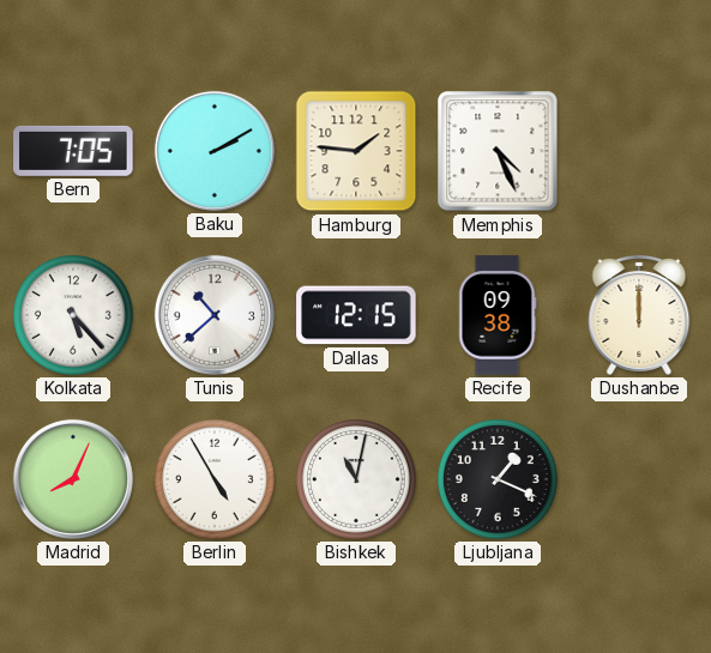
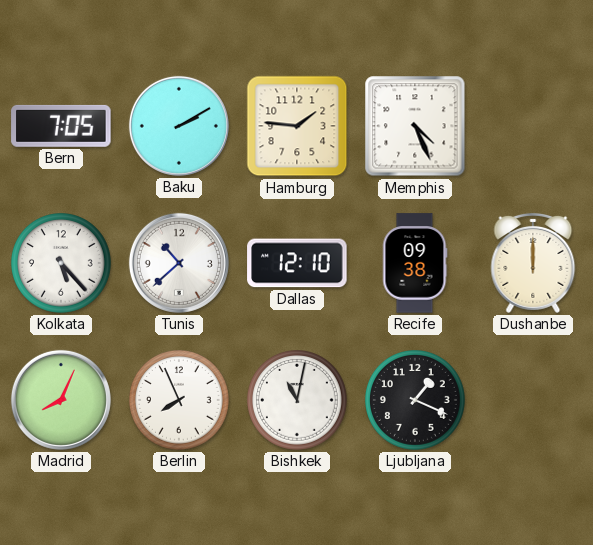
Dallas: 12:15 -> 12:10 (297, 263)
Berlin: 4:55 -> 7:56 (180, 401)
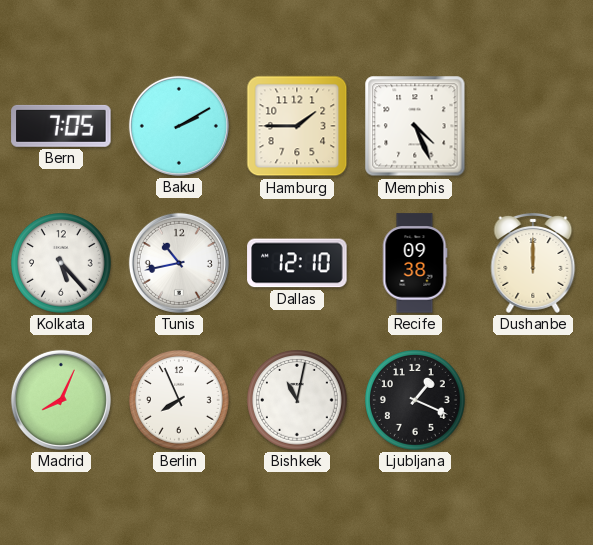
Hamburg: 1:46 -> 1:45 (297, 126)
Tunis: 10:38 -> 10:43 (179, 263)
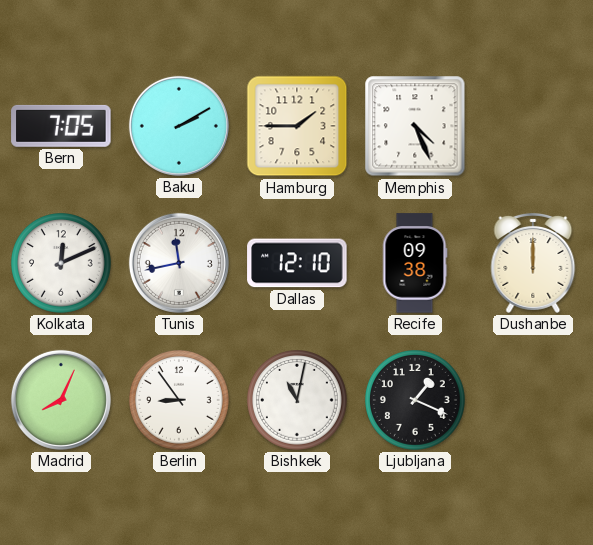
Kolkata: 5:23 -> 12:11 (62, 264)
Tunis: 10:43 -> 11:43 (179, 263)
Berlin: 7:56 -> 8:54 (180, 401)
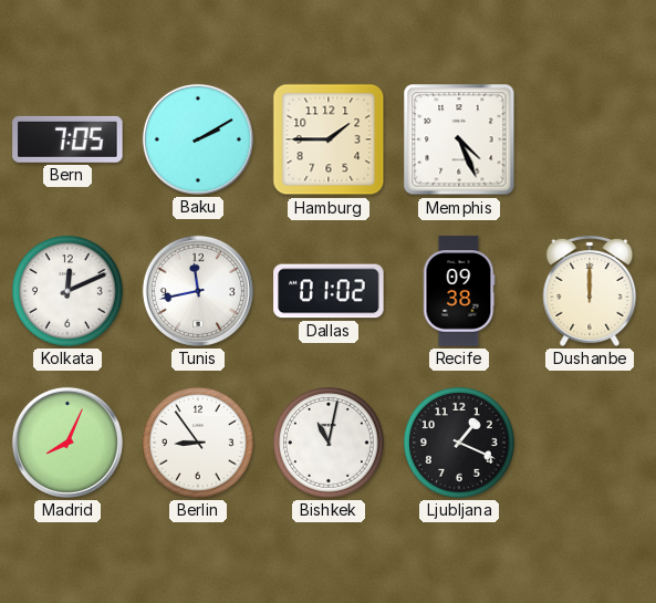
Dallas: 12:10 -> 01:02 (329, 291)
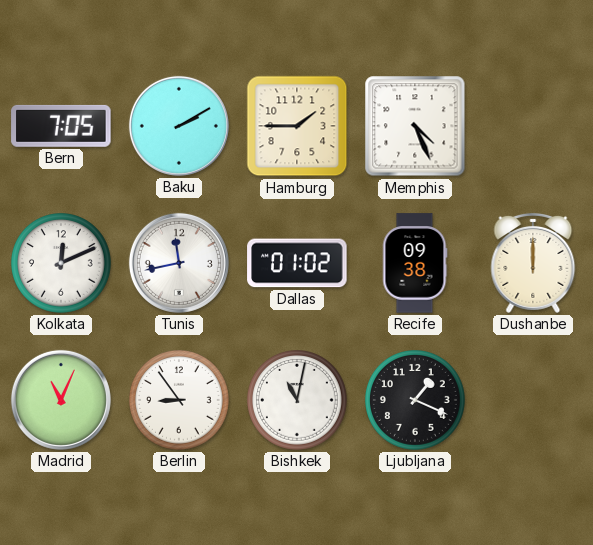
Madrid: 8:04 -> 11:04 (61, 400)
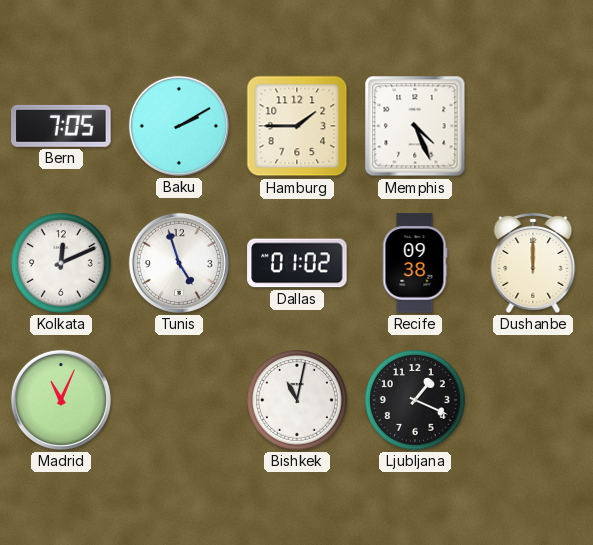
Tunis: 11:43 -> 4:57 (179, 263)
Berlin: 8:54 -> none (180, 401)
